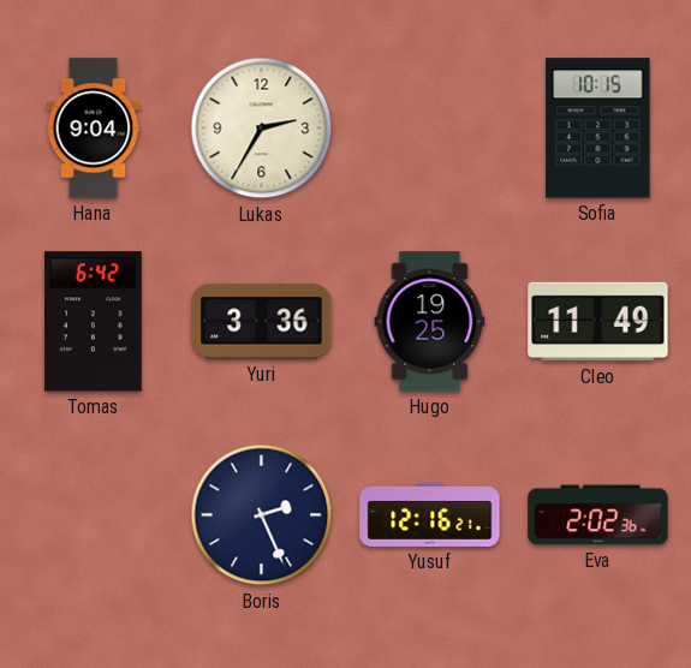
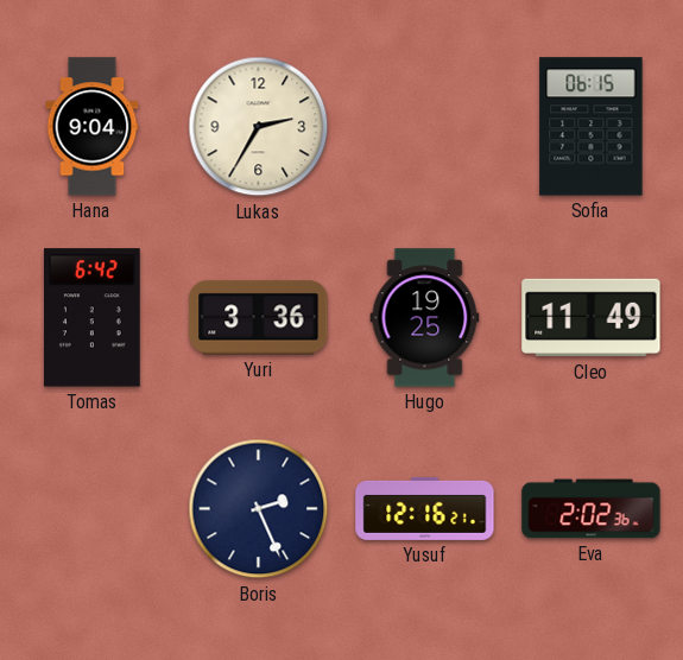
Sofia: 10:15 -> 06:15 (592, 127)
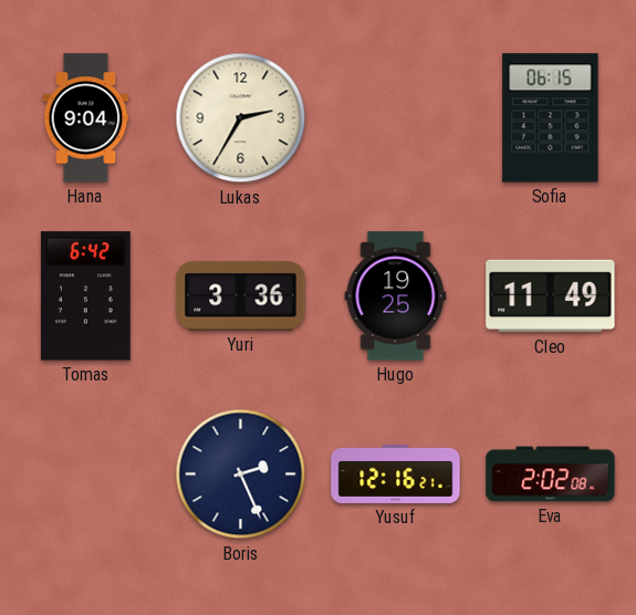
Eva: 2:02:36 -> 2:02:08 (551, 475)
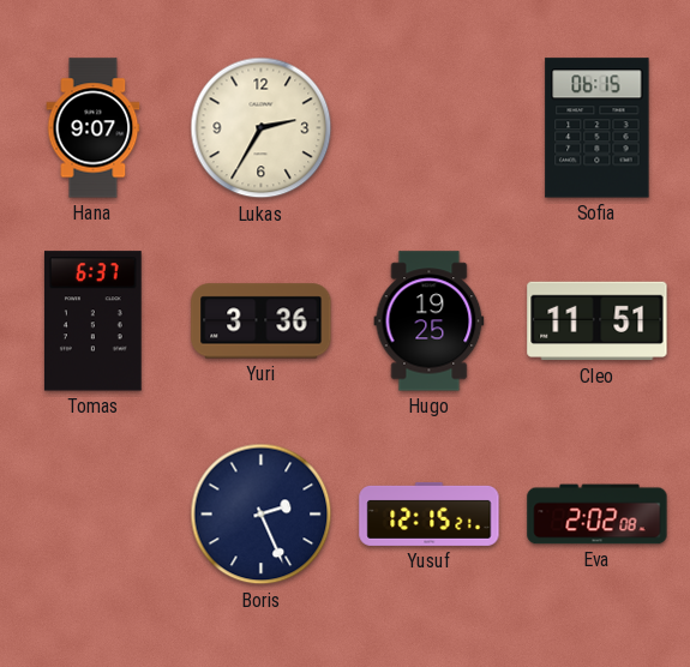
Hana: 9:04 -> 9:07 (94, 128)
Tomas: 6:42 -> 6:37 (92, 322)
Cleo: 11:49 -> 11:51 (598, 322)
Yusuf: 12:16 -> 12:15 (430, 513)
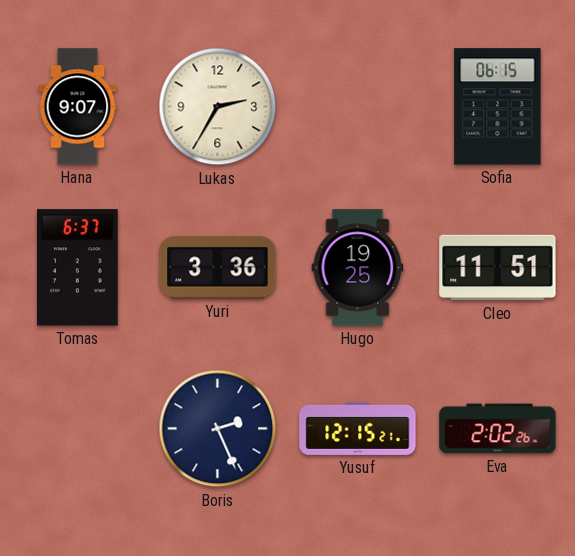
Eva: 2:02:08 -> 2:02:26 (498, 429)
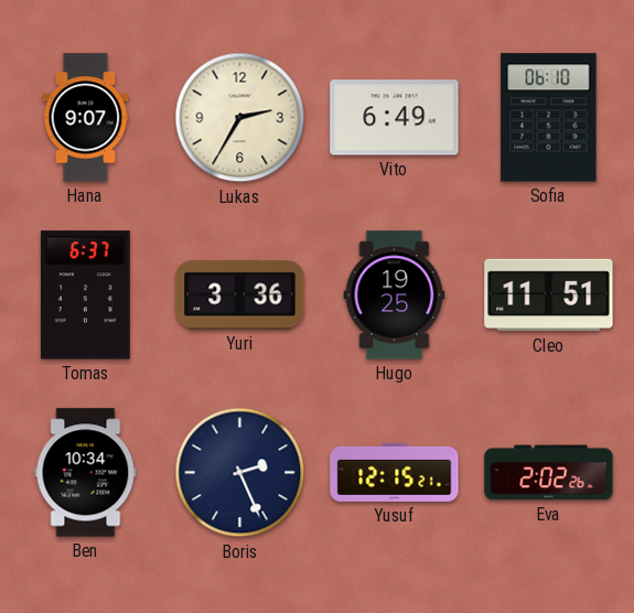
Vito: none -> 6:49 (395, 118)
Sofia: 06:15 -> 06:10 (549, 118)
Ben: none -> 10:34 (86, 473)
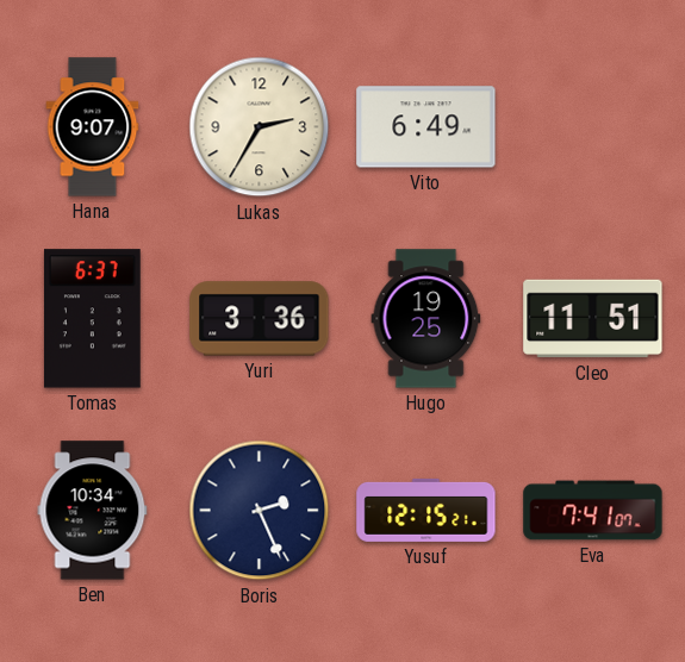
Sofia: 06:10 -> none (549, 118)
Eva: 2:02 -> 7:41 (593, 511)
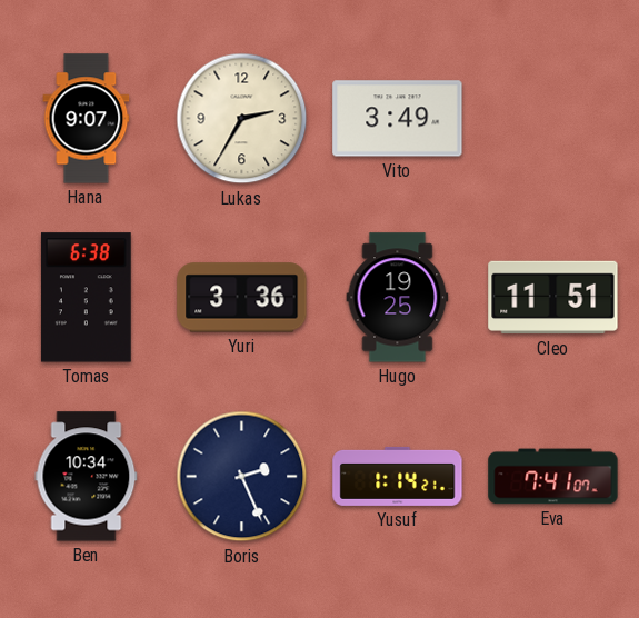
Vito: 6:49 -> 3:49 (398, 119)
Tomas: 6:37 -> 6:38 (86, 298)
Yusuf: 12:15 -> 1:14 (398, 476)
